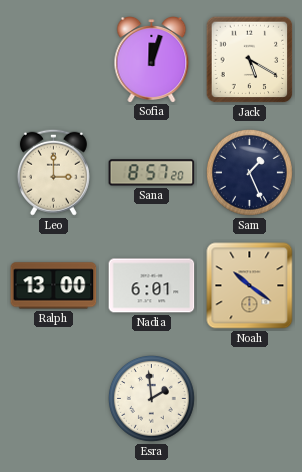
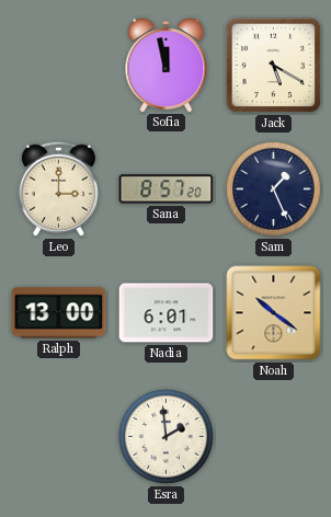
Sofia: 12:03 -> 11:58 (167, 66)
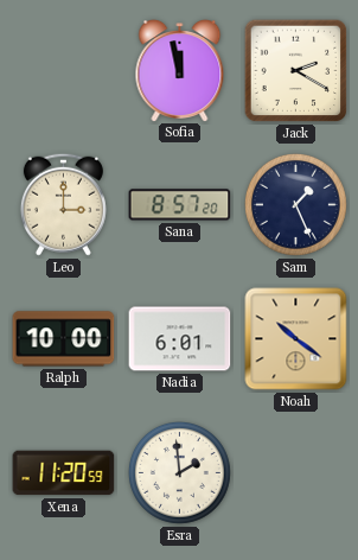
Jack: 5:20 -> 2:20 (296, 71)
Ralph: 13:00 -> 10:00 (64, 339)
Xena: none -> 11:20 (64, 473)
